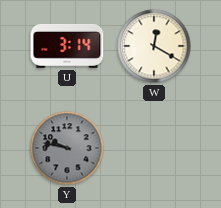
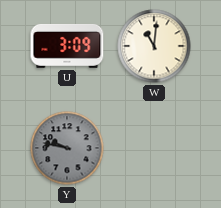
U: 3:14 -> 3:09 (67, 46)
W: 12:20 -> 11:01 (154, 46)
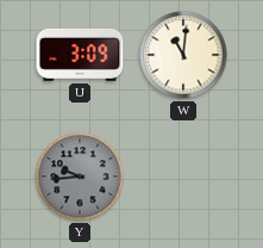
Y: 9:47 -> 9:44 (80, 176)
